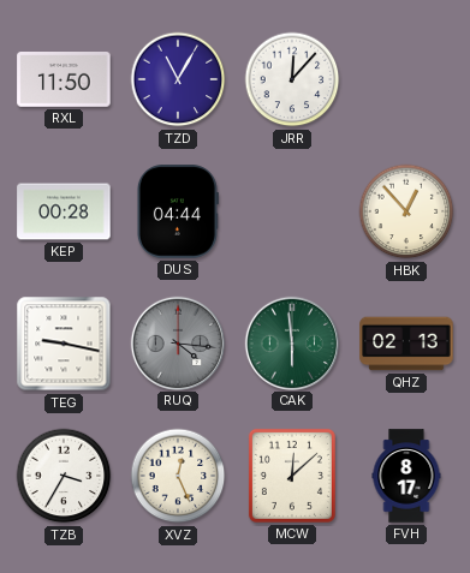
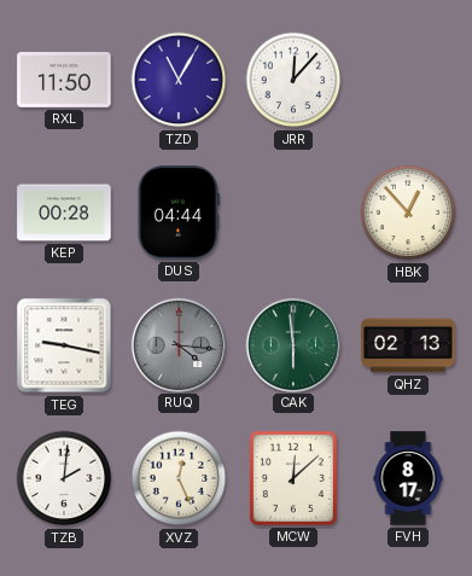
TZB: 3:35 -> 2:01 (64, 478)
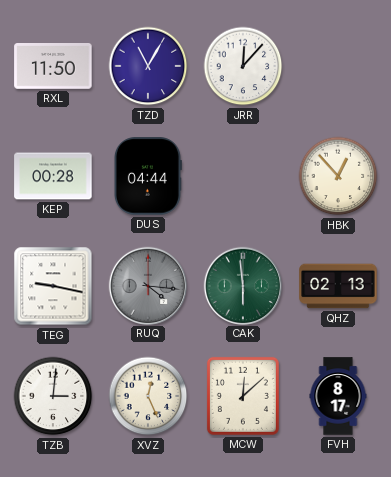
TZB: 2:01 -> 3:01 (53, 396)
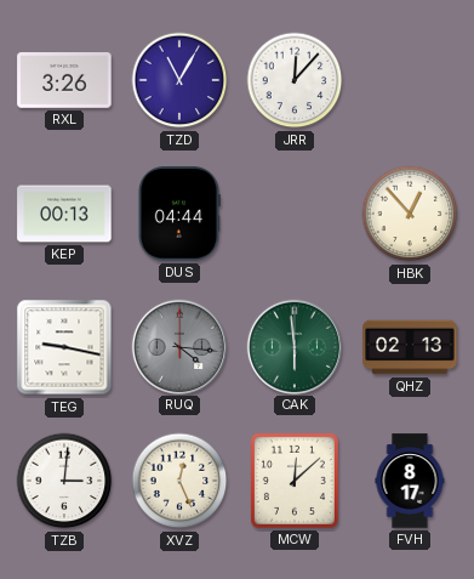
RXL: 11:50 -> 3:26 (64, 81)
KEP: 00:28 -> 00:13 (64, 214)
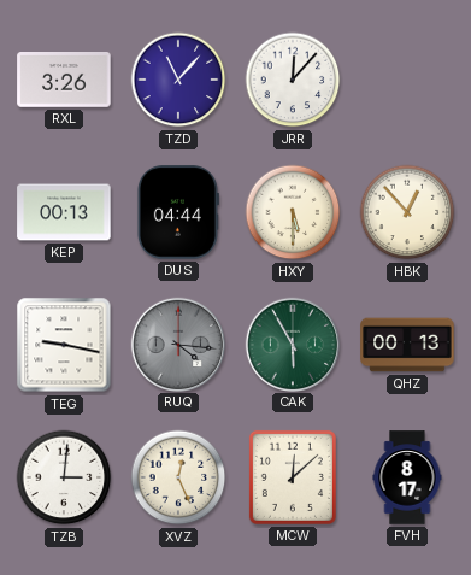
TZD: 11:05 -> 11:07 (178, 80)
HXY: none -> 5:30 (293, 212)
CAK: 5:59 -> 5:55 (292, 344)
QHZ: 02:13 -> 00:13 (407, 345)
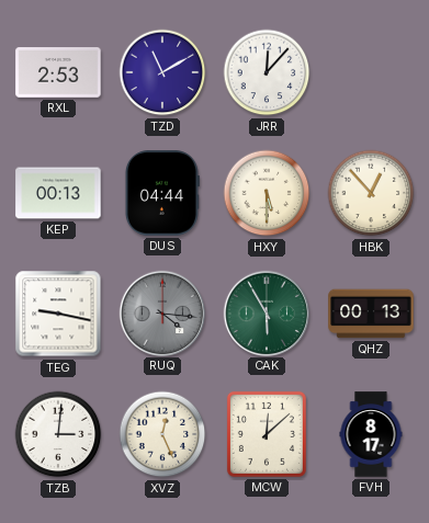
RXL: 3:26 -> 2:53 (58, 73)
TZD: 11:07 -> 11:10 (162, 72)
